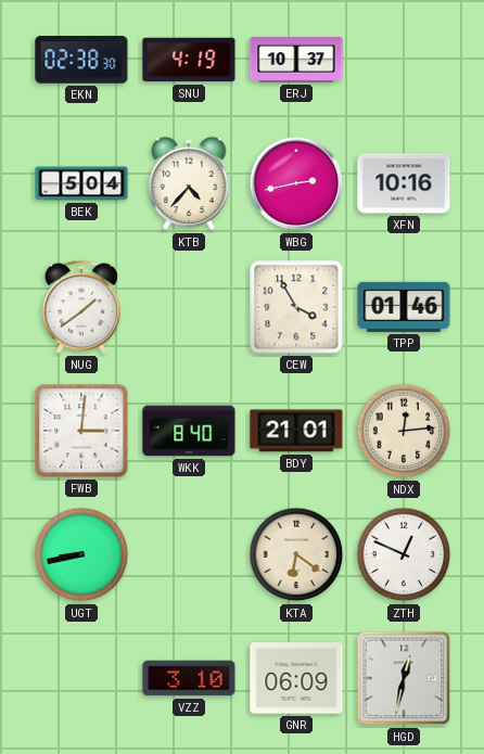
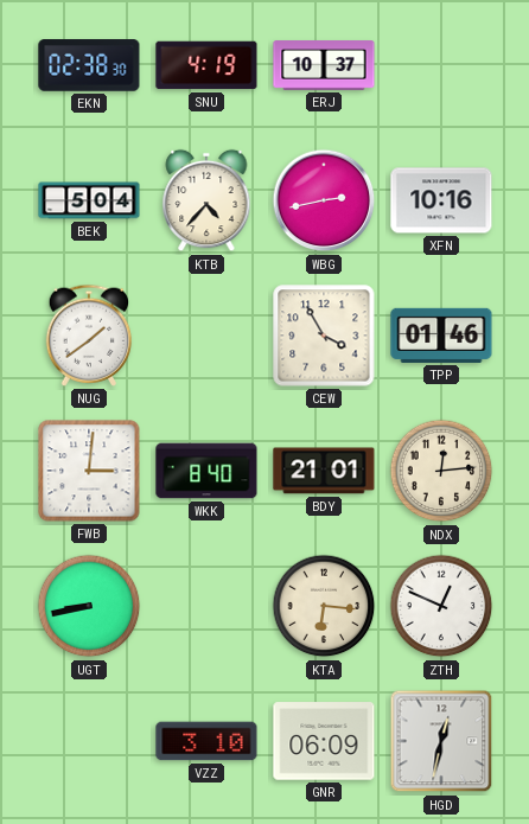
KTA: 6:21 -> 6:16 (324, 606)
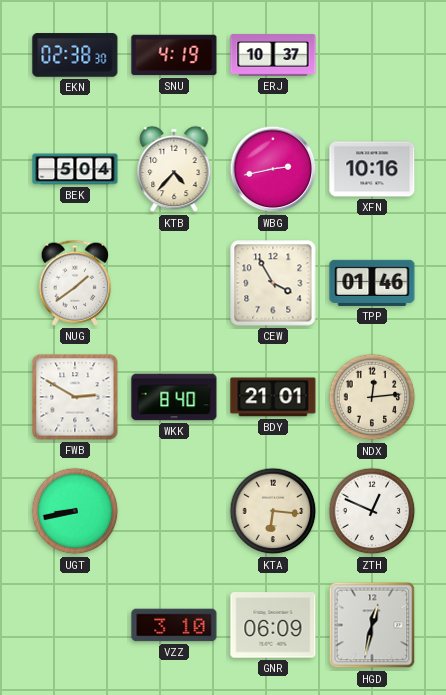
FWB: 3:01 -> 2:50 (75, 397)
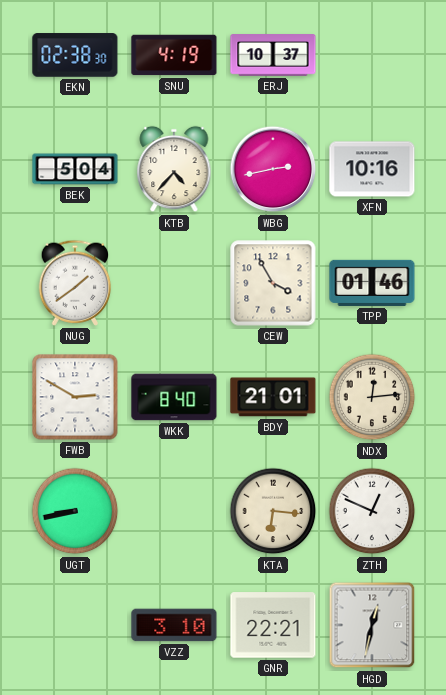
GNR: 06:09 -> 22:21 (273, 625)
